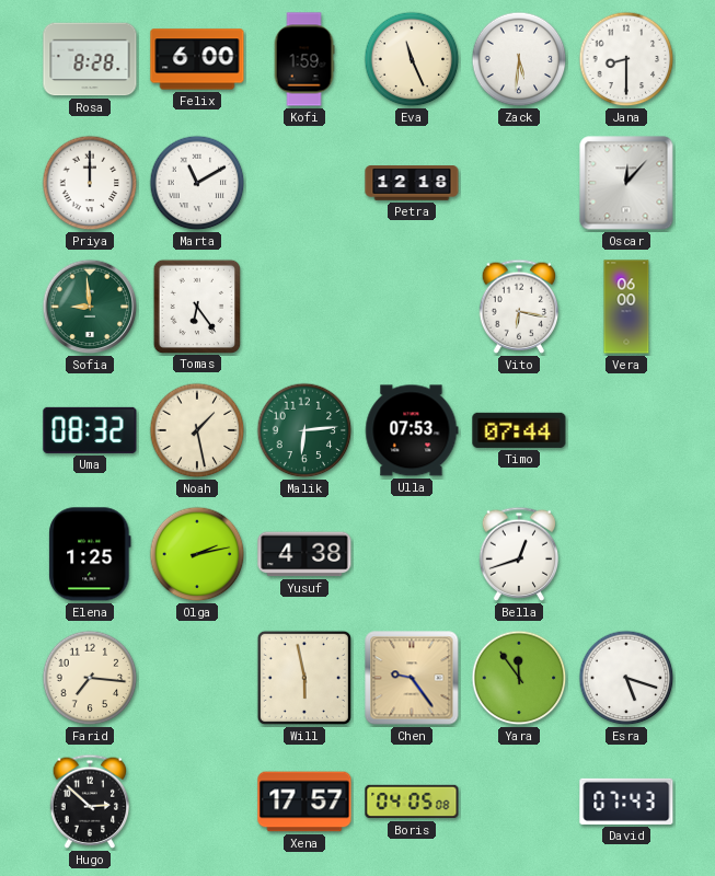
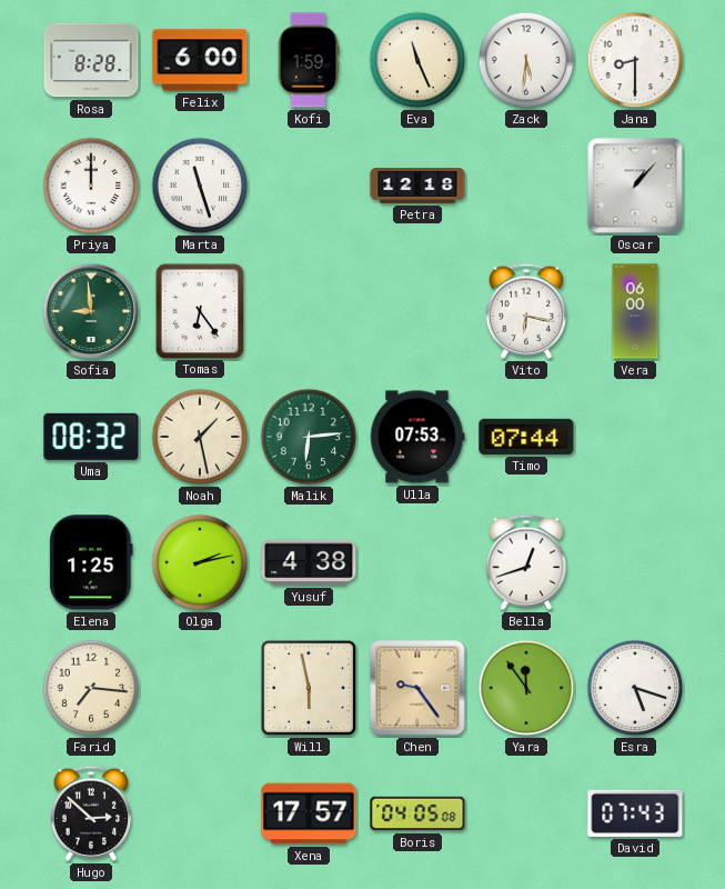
Marta: 11:10 -> 11:27 (200, 186)
Oscar: 12:07 -> 1:07 (635, 186)
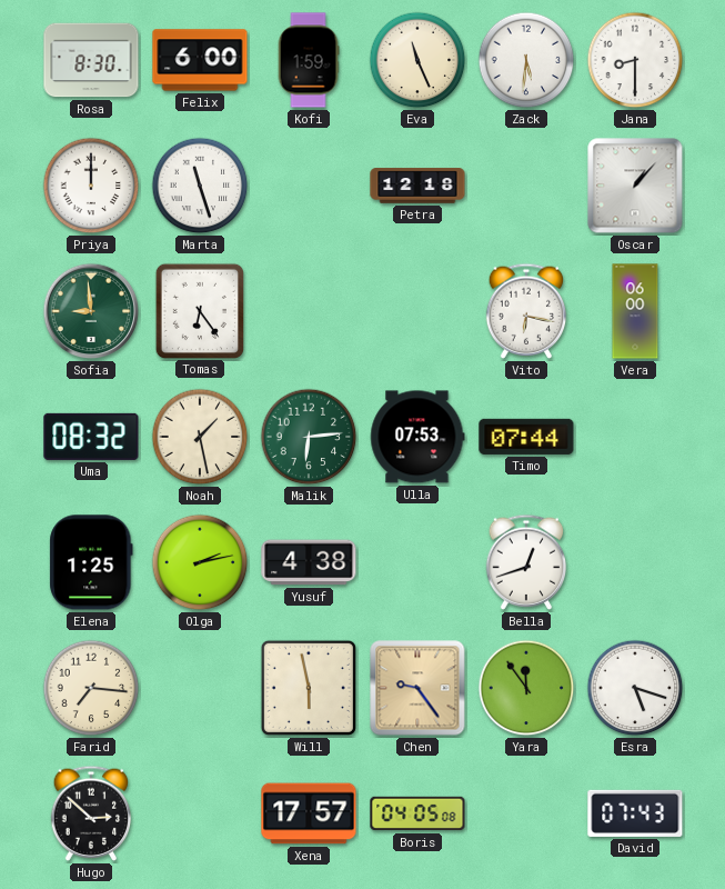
Rosa: 8:28 -> 8:30 (91, 60)
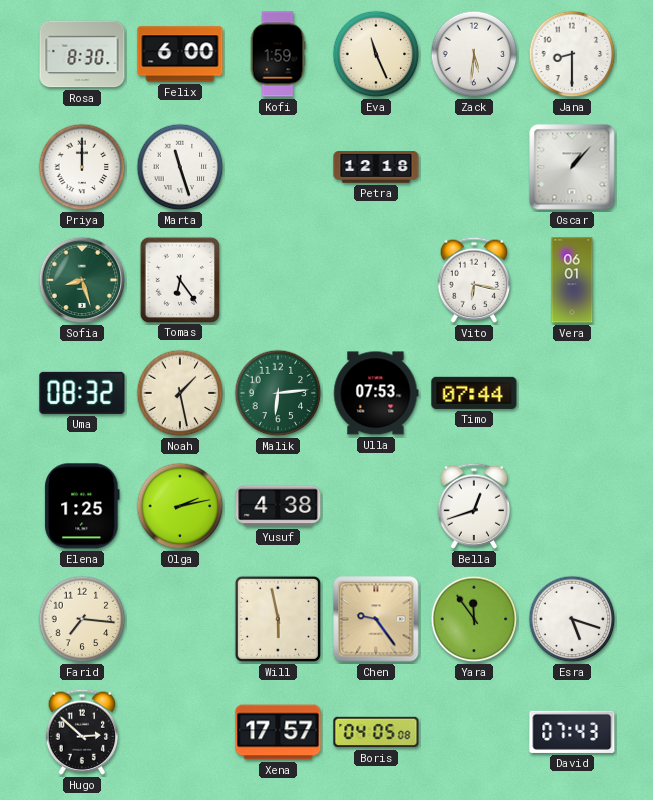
Sofia: 8:59 -> 8:27 (82, 280)
Vera: 06:00 -> 06:01 (572, 280)
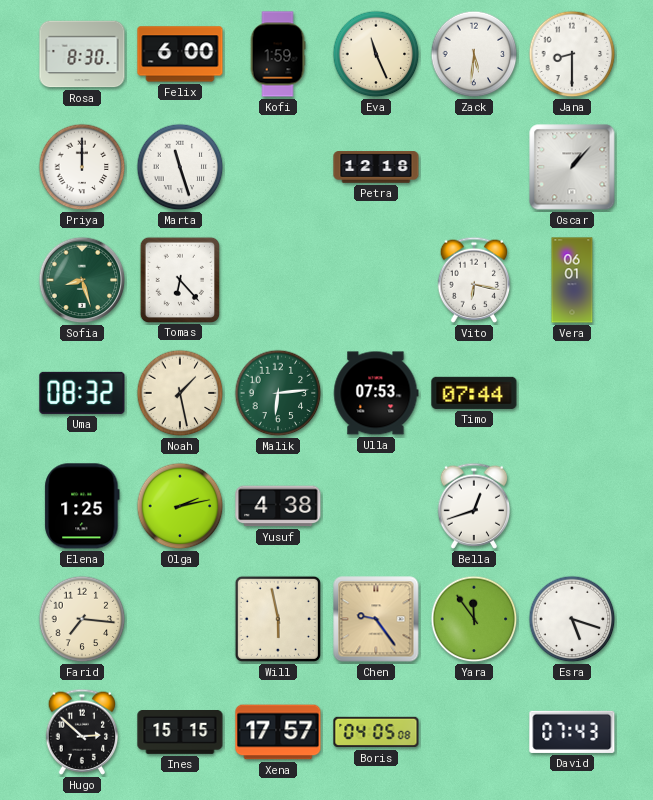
Tomas: 6:24 -> 6:23 (179, 279)
Ines: none -> 15:15 (180, 733)
